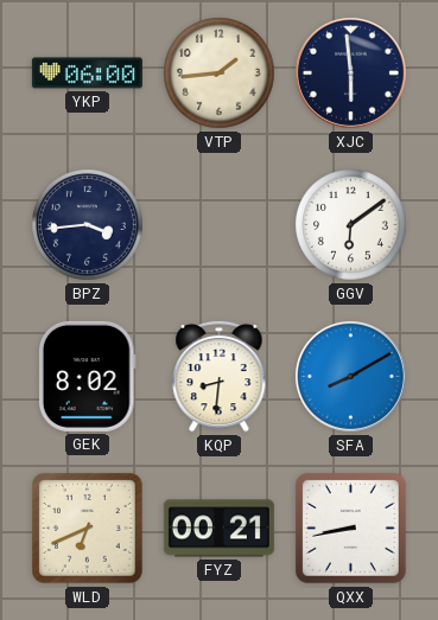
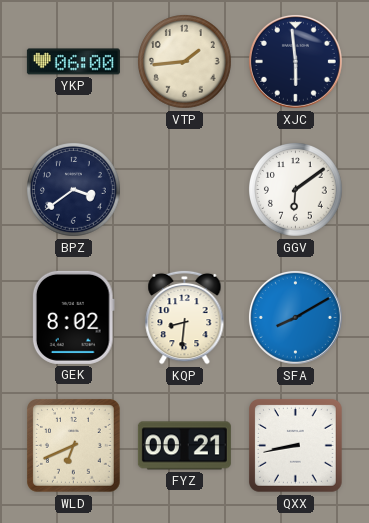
BPZ: 3:44 -> 3:39 (74, 190)
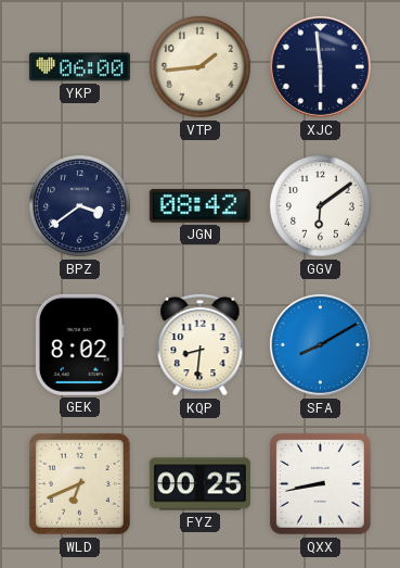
JGN: none -> 08:42 (199, 206)
FYZ: 00:21 -> 00:25 (199, 484)
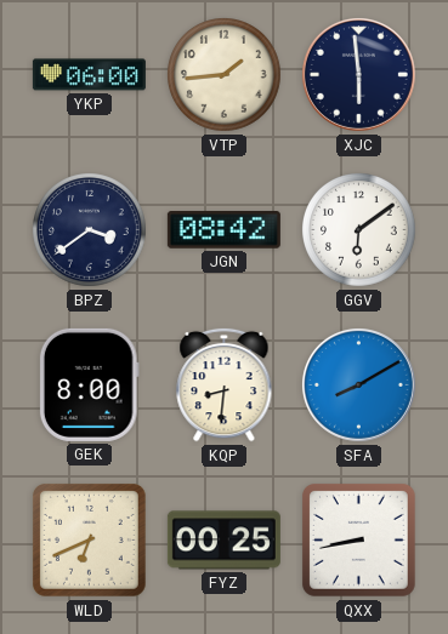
GEK: 8:02 -> 8:00 (89, 384)
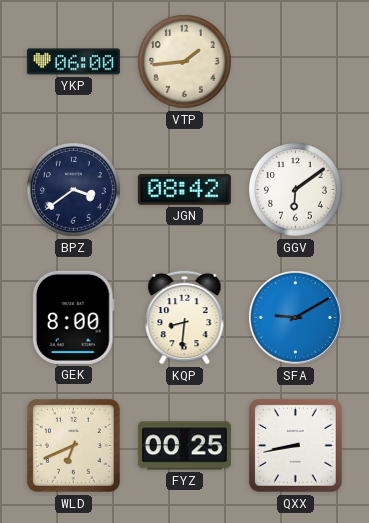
XJC: 5:59 -> none (358, 74)
SFA: 8:10 -> 9:10 (295, 317)
